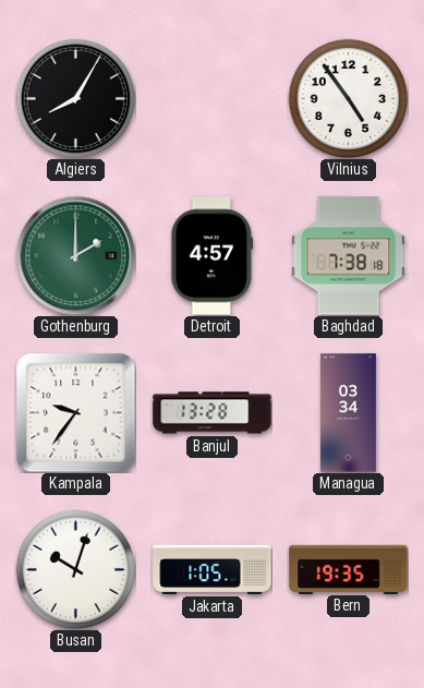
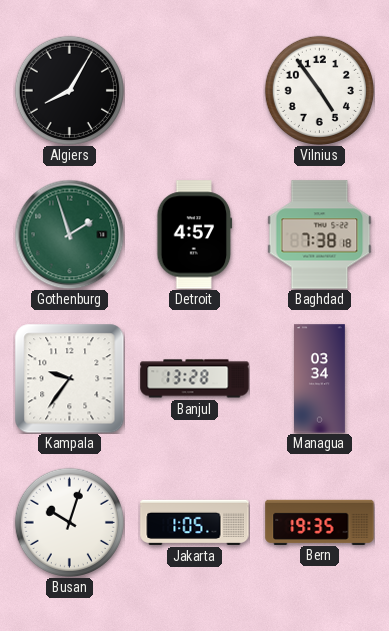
Gothenburg: 2:00 -> 1:57 (69, 234)
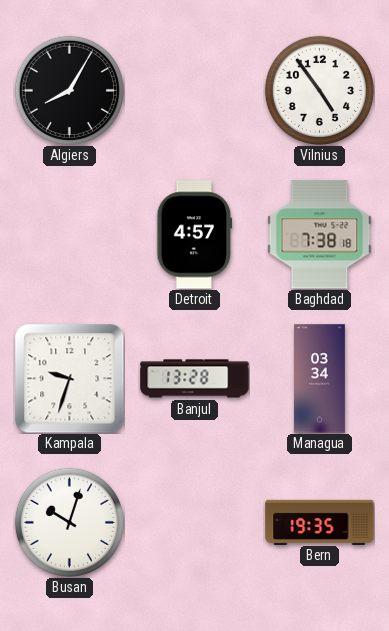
Gothenburg: 1:57 -> none (69, 234)
Kampala: 9:36 -> 9:33 (69, 378)
Jakarta: 1:05 -> none (195, 522)
